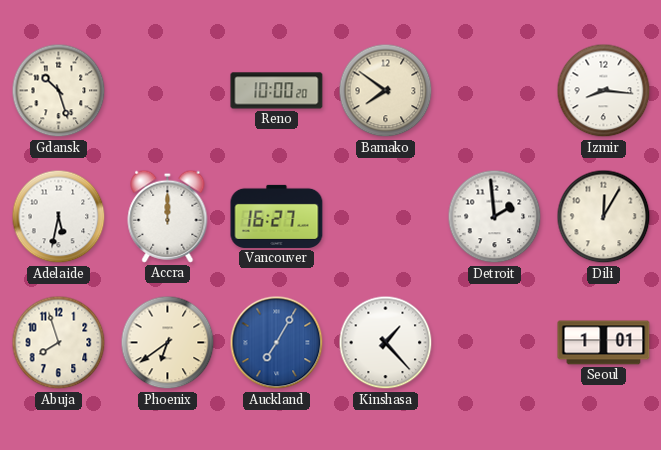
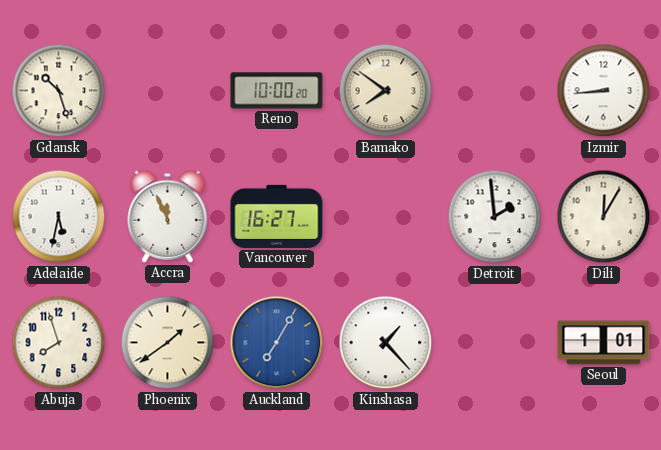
Izmir: 8:16 -> 8:44 (604, 91)
Accra: 12:00 -> 11:56 (168, 216)
Phoenix: 6:39 -> 1:39 (168, 343)
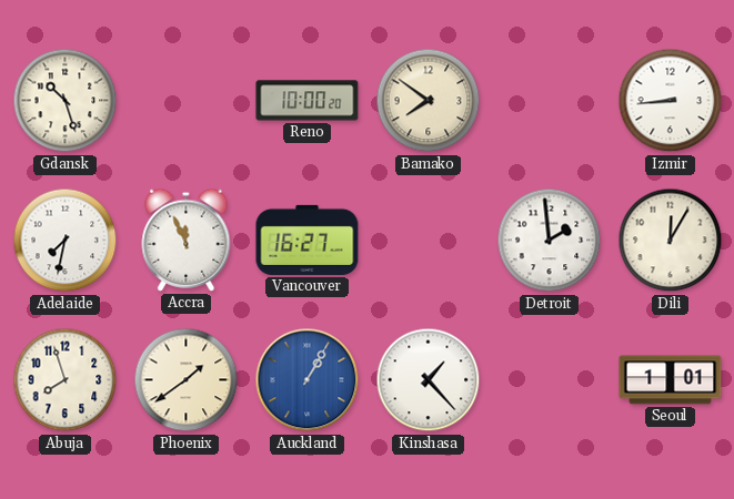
Adelaide: 5:32 -> 7:32 (66, 241)
Auckland: 7:05 -> 1:05 (308, 380)
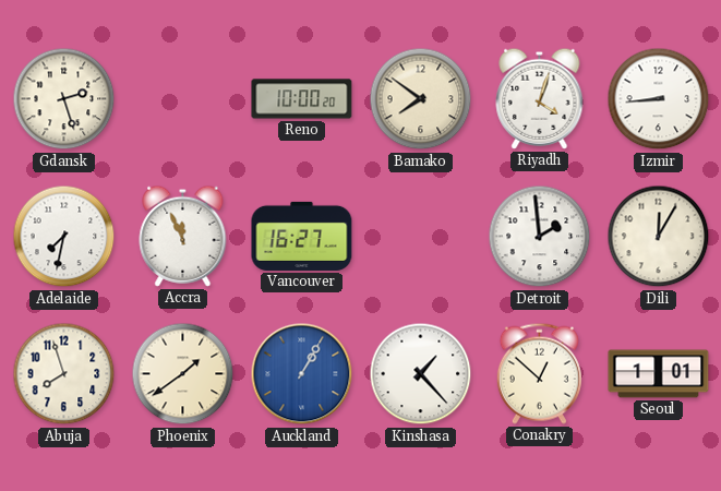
Gdansk: 10:27 -> 2:27 (64, 99)
Riyadh: none -> 4:03 (540, 98)
Conakry: none -> 12:52 (539, 373)
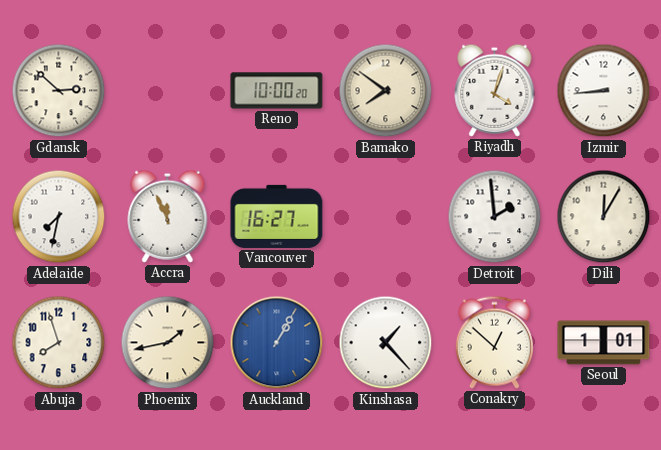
Gdansk: 2:27 -> 2:52 (59, 91)
Phoenix: 1:39 -> 1:43 (168, 343)
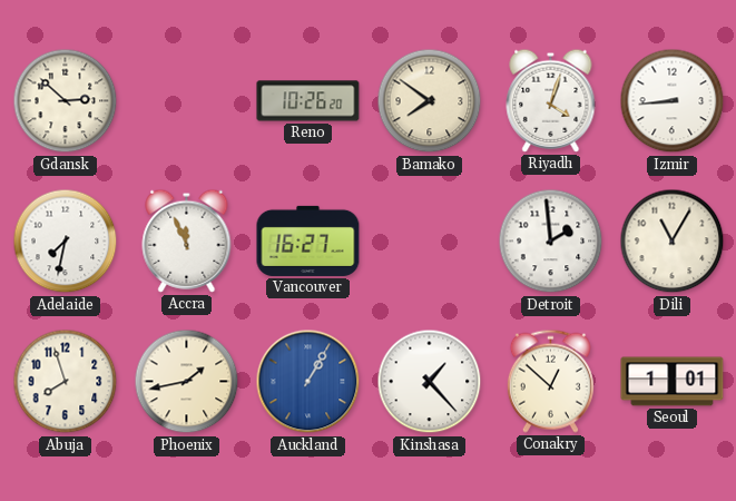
Reno: 10:00 -> 10:26 (308, 101)
Dili: 12:05 -> 11:05 (673, 242)
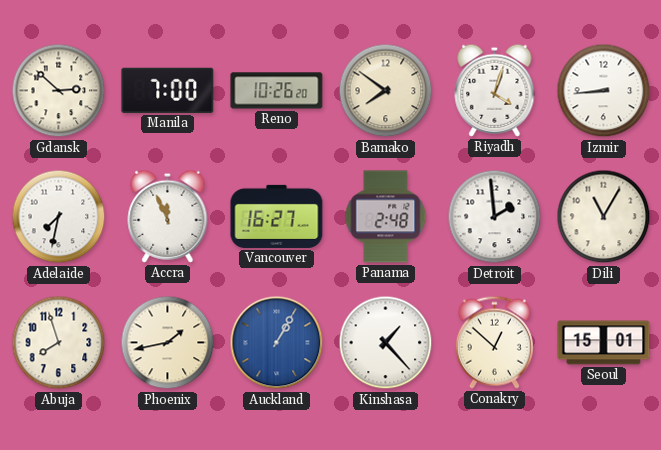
Manila: none -> 7:00 (168, 90)
Panama: none -> 2:48 (386, 217)
Seoul: 1:01 -> 15:01 (604, 343)
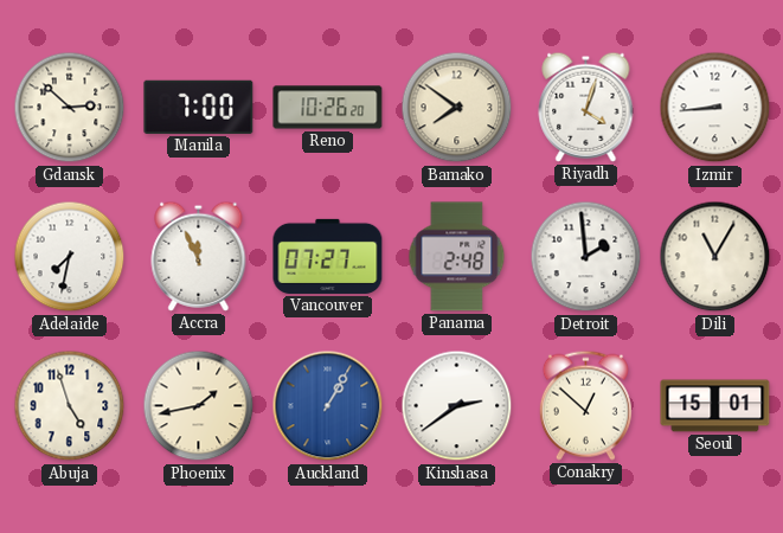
Vancouver: 16:27 -> 07:27 (328, 256)
Abuja: 7:57 -> 4:57 (70, 406)
Kinshasa: 1:23 -> 2:39 (457, 406)
